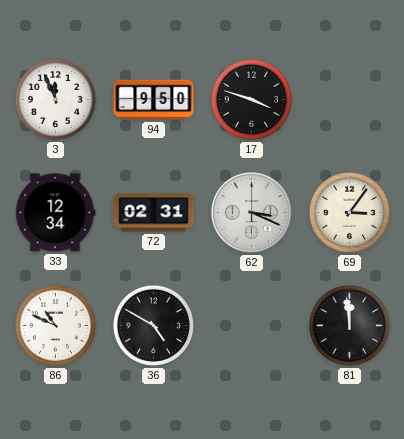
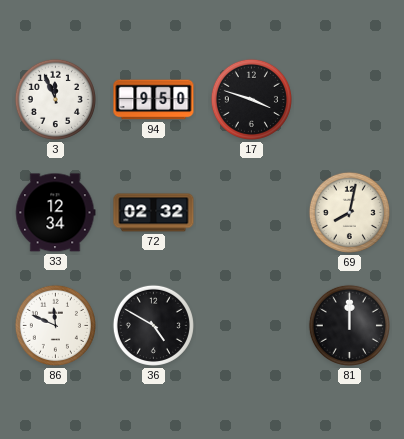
72: 02:31 -> 02:32 (154, 213)
62: 3:19 -> none (251, 212)
69: 3:06 -> 8:02 (349, 212)
86: 10:49 -> 11:49 (55, 325)
81: 11:59 -> 12:00 (349, 325)
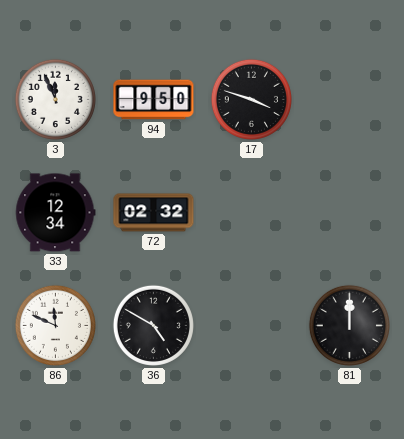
69: 8:02 -> none (349, 212)
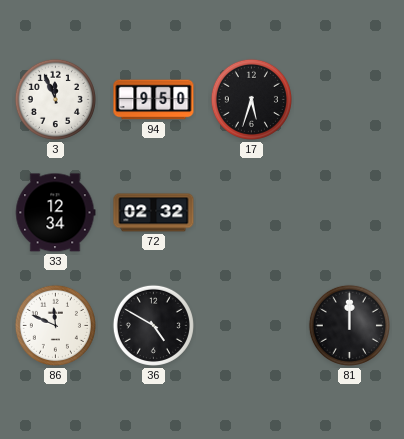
17: 3:48 -> 5:33 (251, 99)
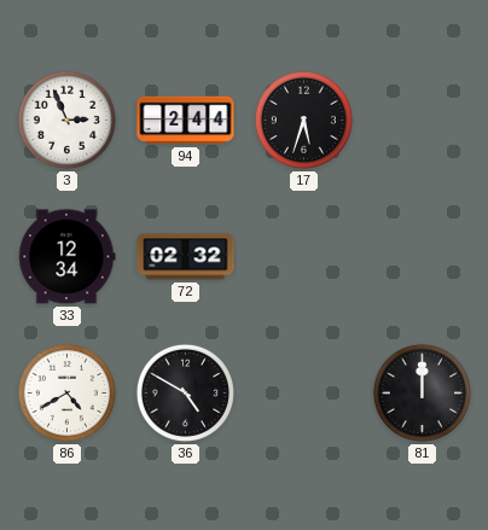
3: 11:56 -> 2:56 (66, 120)
94: 9:50 -> 2:44 (186, 121)
86: 11:49 -> 4:40 (66, 392)
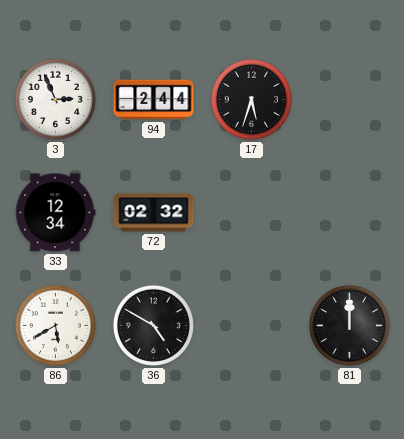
86: 4:40 -> 5:40 (55, 325)
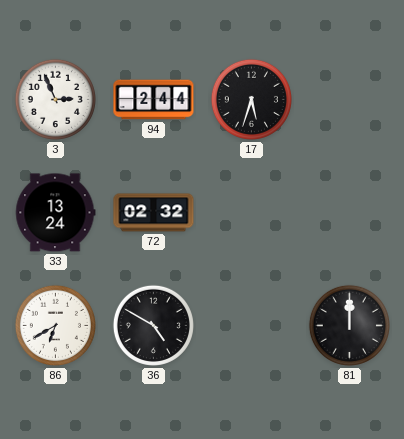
33: 12:34 -> 13:24 (56, 213)
86: 5:40 -> 6:40 (55, 325)
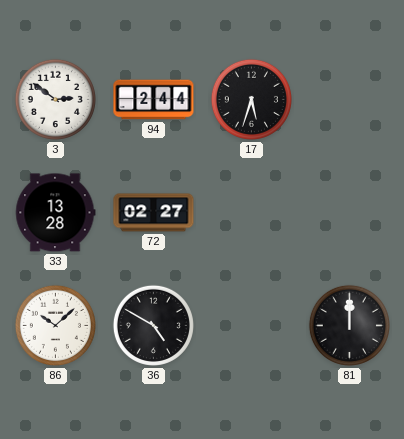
3: 2:56 -> 2:51 (55, 99)
33: 13:24 -> 13:28 (56, 213)
72: 02:32 -> 02:27 (154, 213)
86: 6:40 -> 10:08 (55, 325)
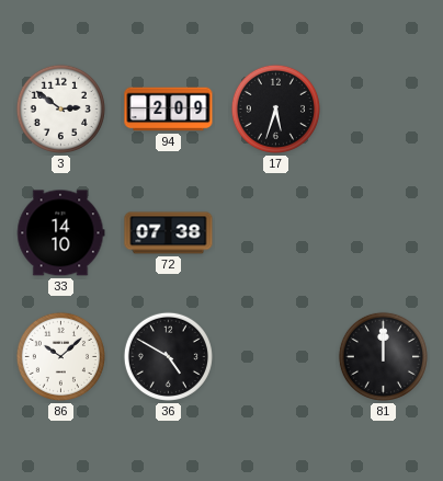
94: 2:44 -> 2:09 (169, 110)
33: 13:28 -> 14:10 (61, 233)
72: 02:27 -> 07:38 (169, 233)
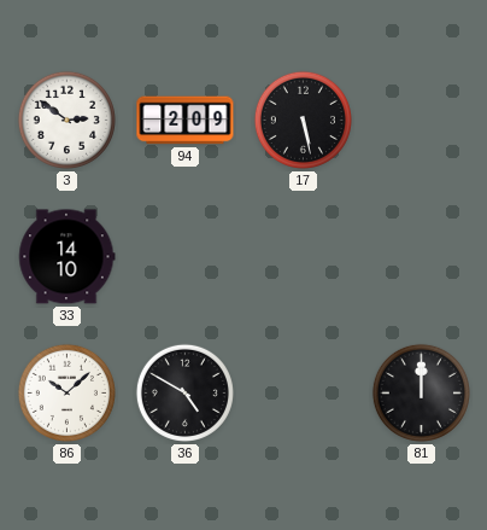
17: 5:33 -> 5:28 (303, 120)
72: 07:38 -> none (169, 233)
